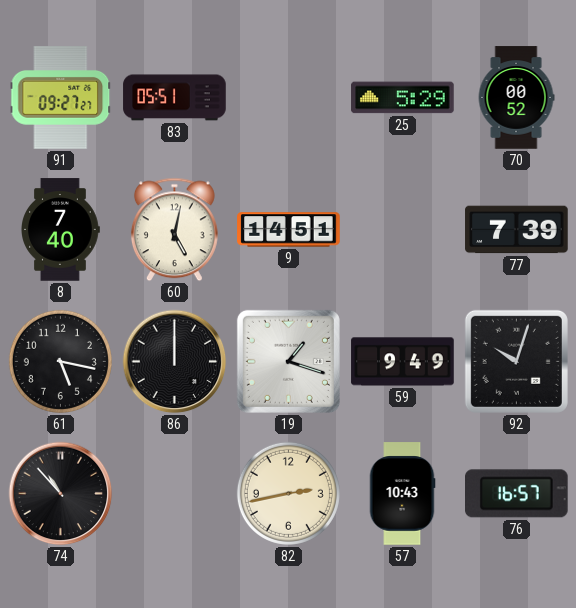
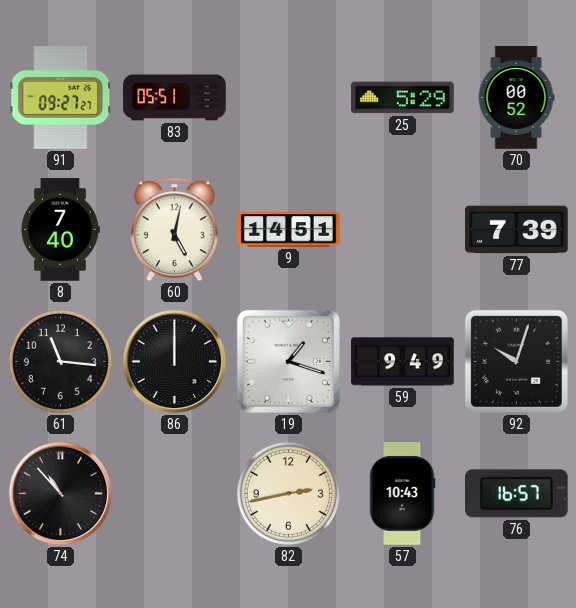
61: 5:17 -> 11:16 (60, 361)
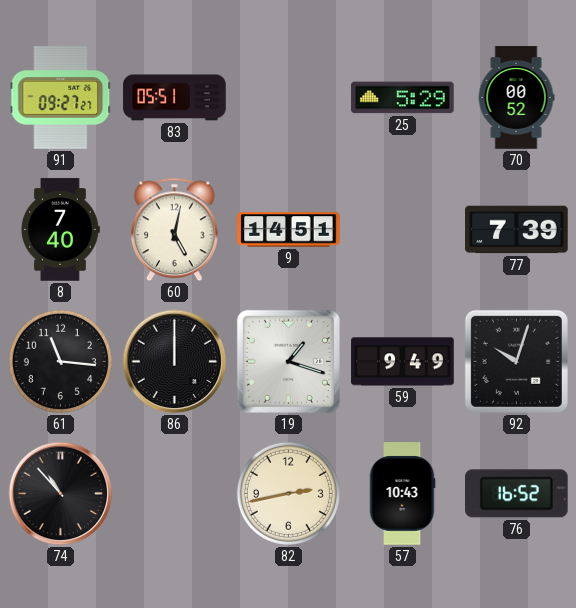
76: 16:57 -> 16:52 (517, 494)
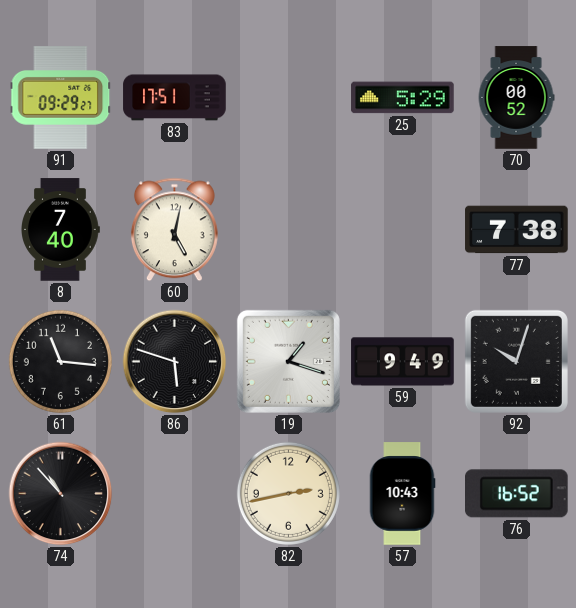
91: 09:27 -> 09:29 (61, 98)
83: 05:51 -> 17:51 (175, 98)
9: 14:51 -> none (289, 230)
77: 7:39 -> 7:38 (517, 230)
86: 12:00 -> 5:48 (175, 362)
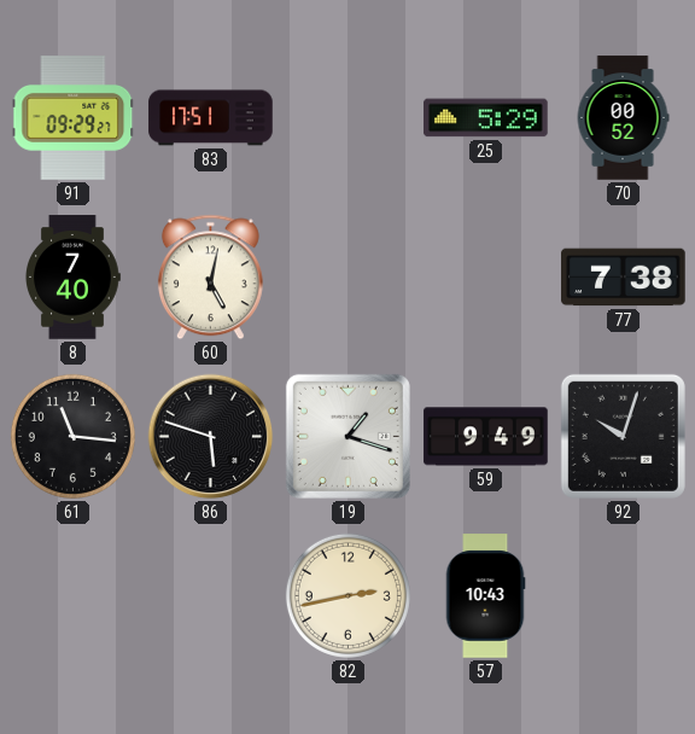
74: 10:53 -> none (61, 494)
76: 16:52 -> none (517, 494)
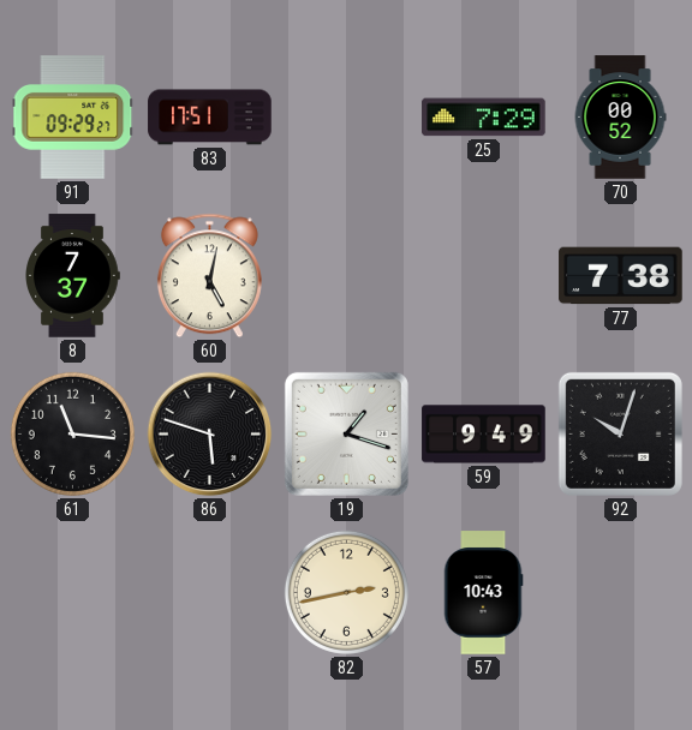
25: 5:29 -> 7:29 (484, 118)
8: 7:40 -> 7:37 (72, 276)
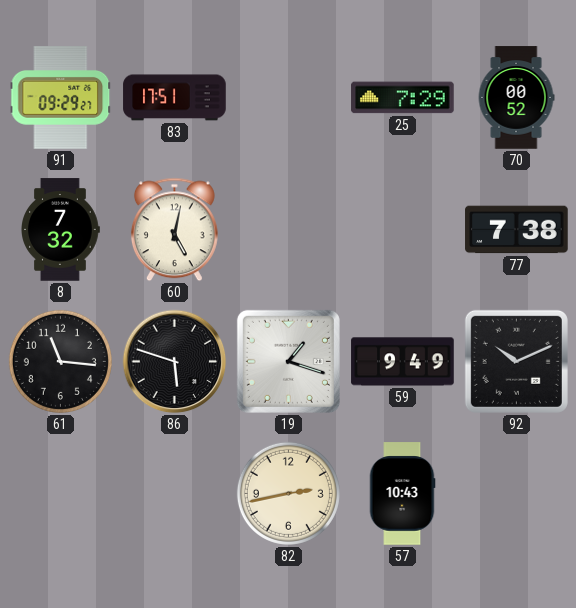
8: 7:37 -> 7:32 (60, 230)
92: 10:03 -> 10:11 (516, 361)
